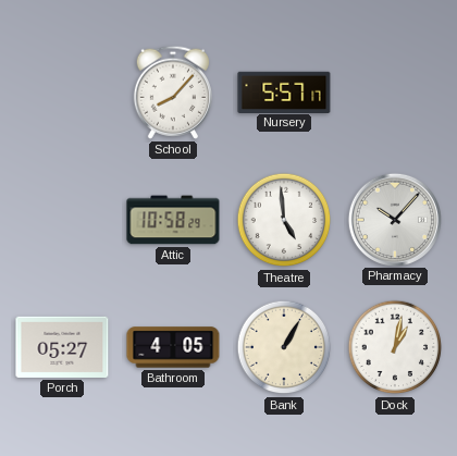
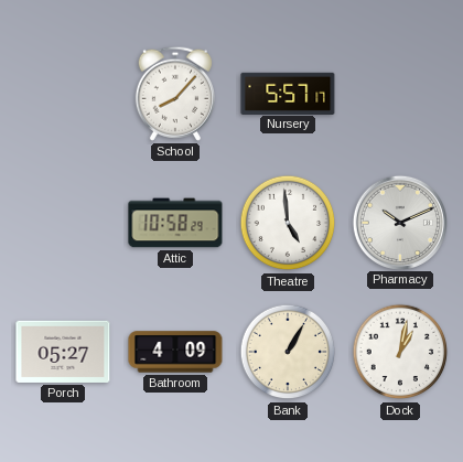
Pharmacy: 10:07 -> 10:11 (399, 222)
Bathroom: 4:05 -> 4:09 (175, 352)
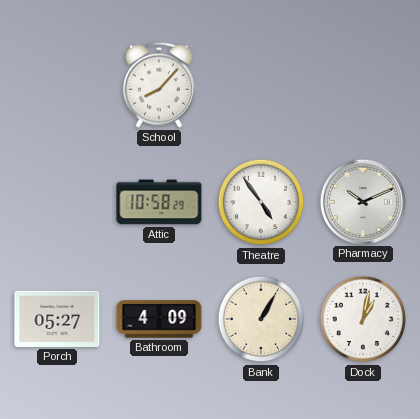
Nursery: 5:57 -> none (288, 93)
Theatre: 4:59 -> 4:54 (261, 202)
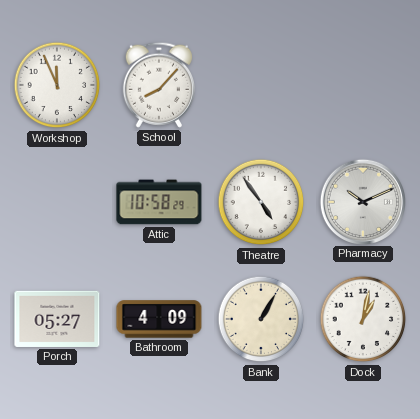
Workshop: none -> 11:56 (57, 85)
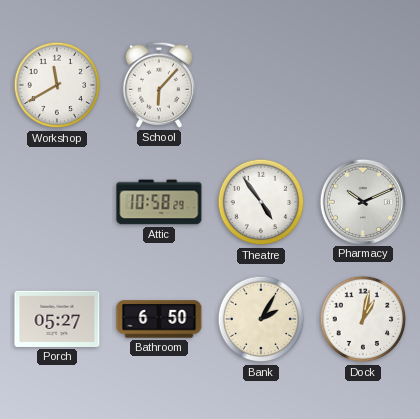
Workshop: 11:56 -> 11:40 (57, 85)
School: 8:07 -> 6:07 (159, 85)
Bathroom: 4:09 -> 6:50 (159, 319)
Bank: 1:05 -> 2:05 (261, 319)
